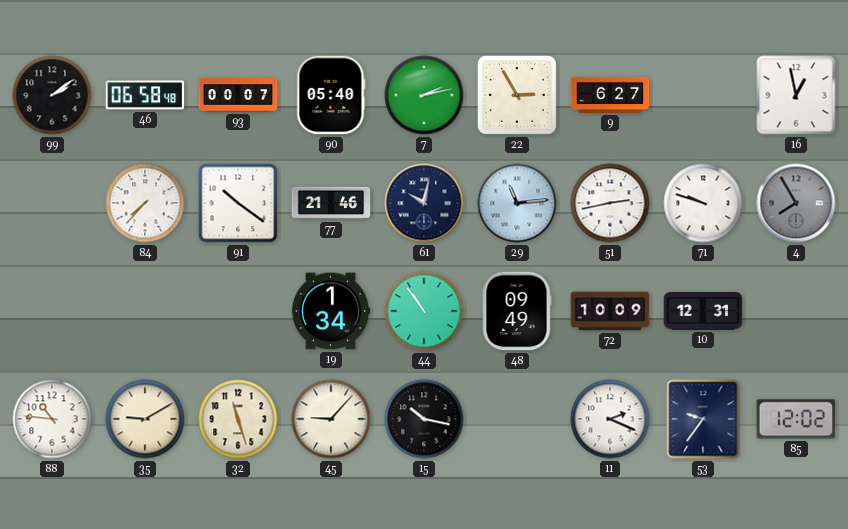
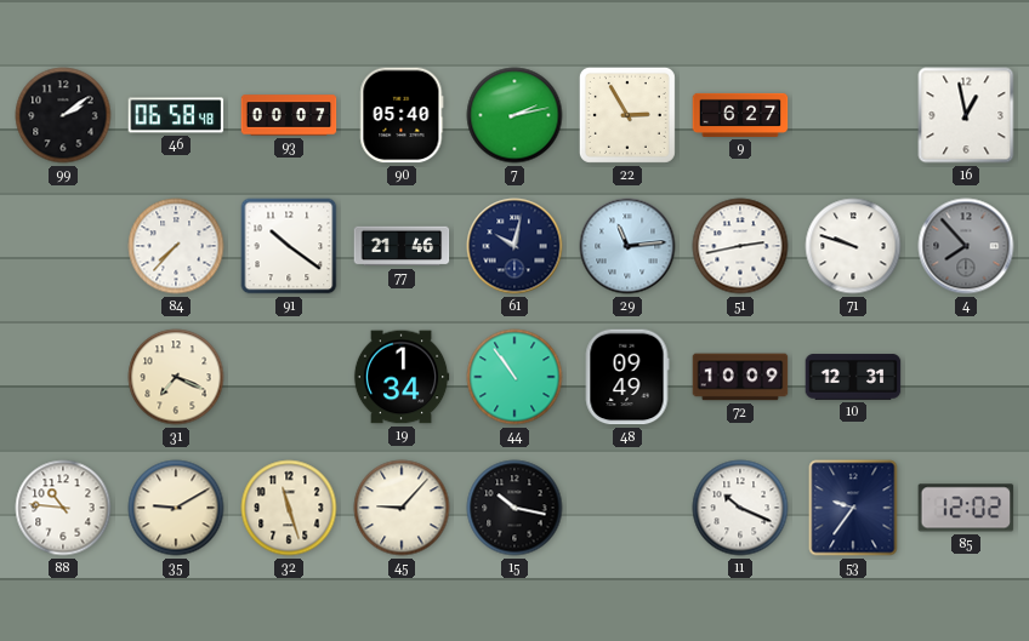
4: 7:55 -> 7:53 (966, 246)
31: none -> 7:19 (176, 377)
11: 2:19 -> 10:19 (740, 508)
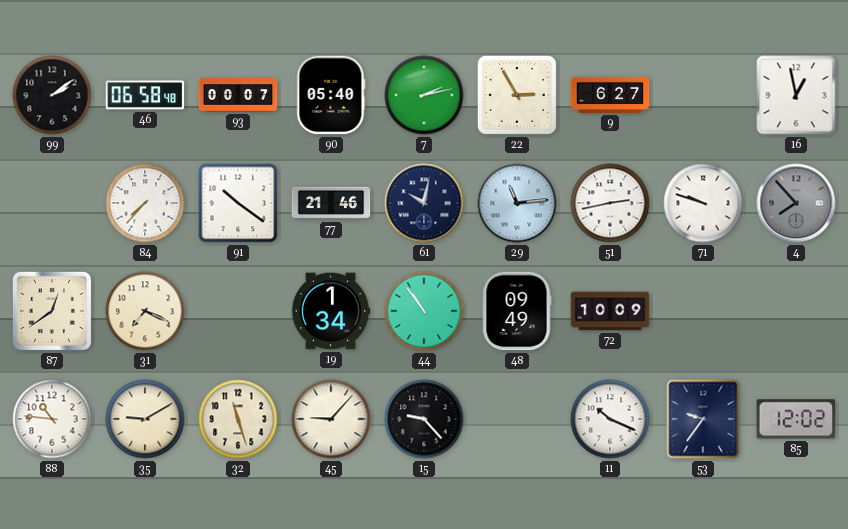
87: none -> 12:39 (52, 311)
10: 12:31 -> none (853, 377)
15: 10:17 -> 9:23 (424, 419)
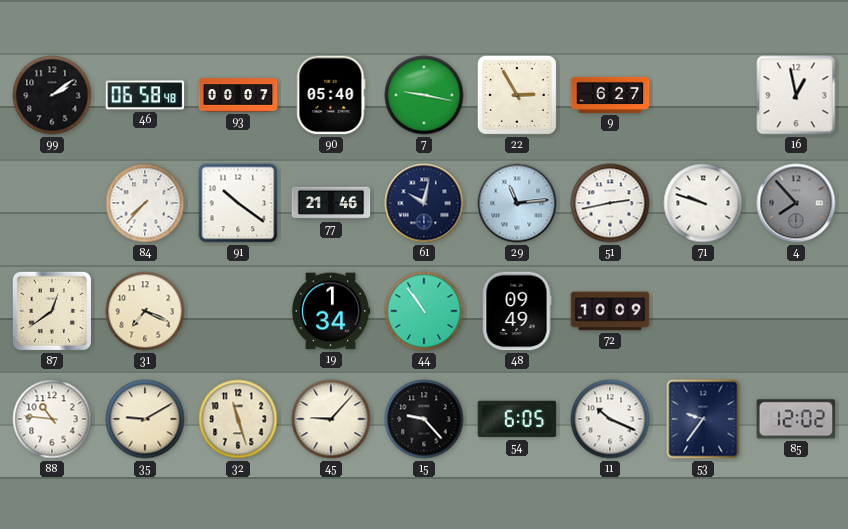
7: 2:13 -> 9:17 (424, 95)
54: none -> 6:05 (517, 419)
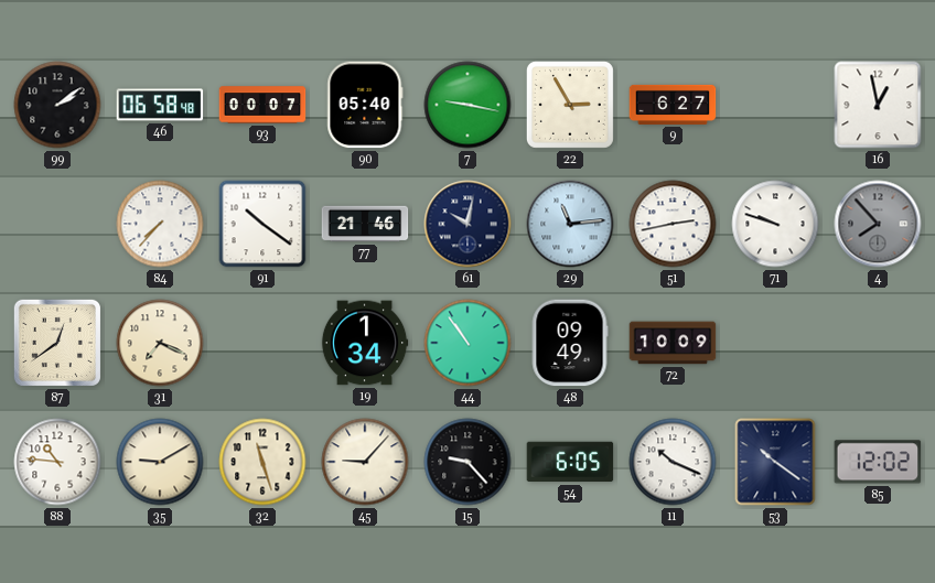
53: 9:36 -> 10:21 (775, 462)
